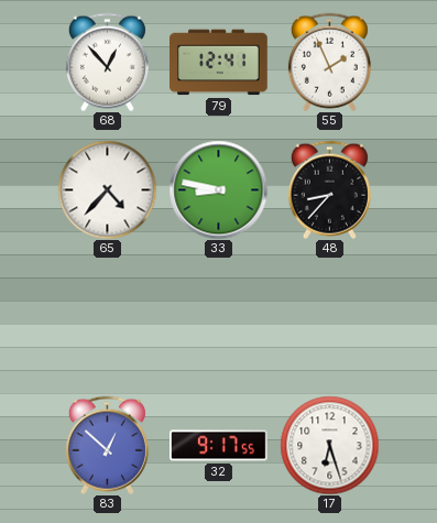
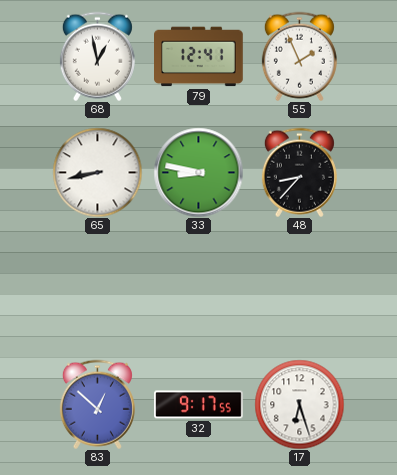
68: 12:53 -> 12:58 (97, 56)
65: 4:37 -> 8:43 (97, 172)
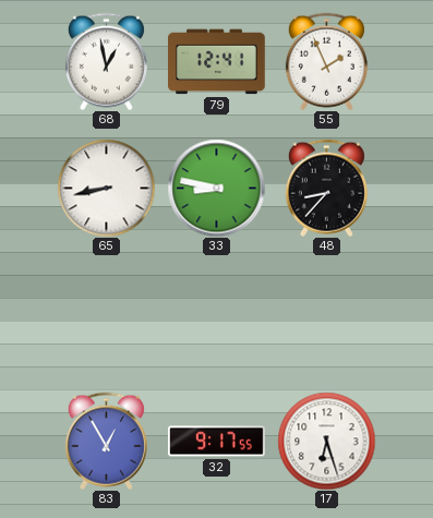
83: 12:52 -> 12:55 (106, 441)
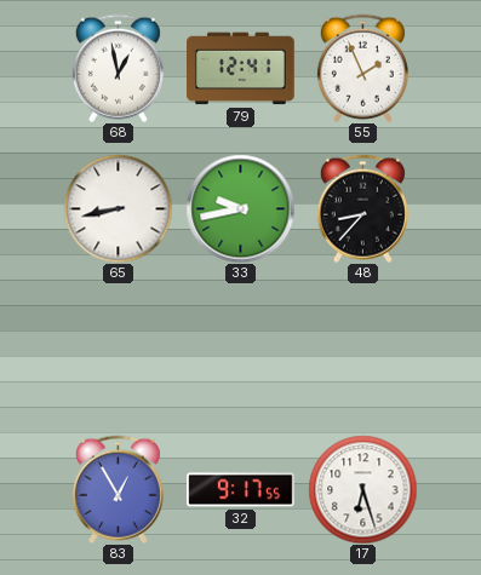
33: 8:47 -> 9:43 (240, 208)
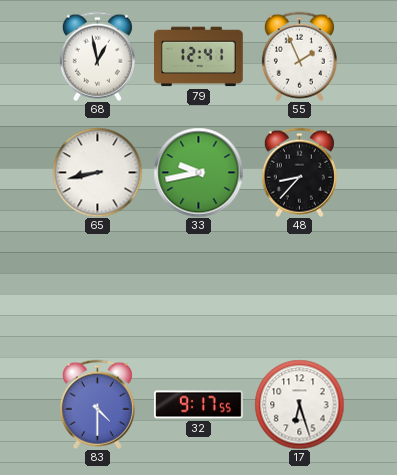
83: 12:55 -> 4:30 (97, 404)
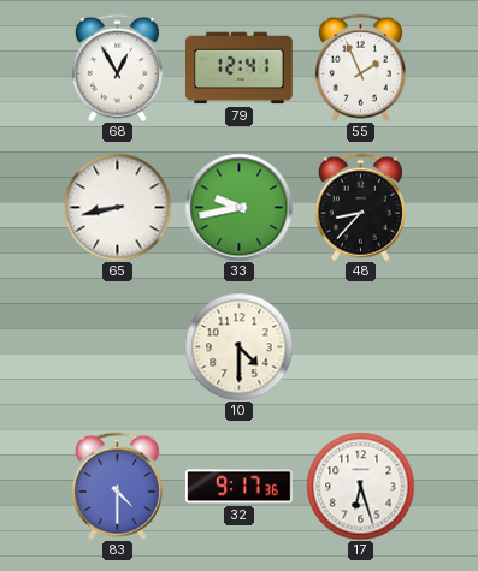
68: 12:58 -> 12:55 (117, 67)
10: none -> 4:30 (238, 346)
32: 9:17:55 -> 9:17:36 (240, 487)
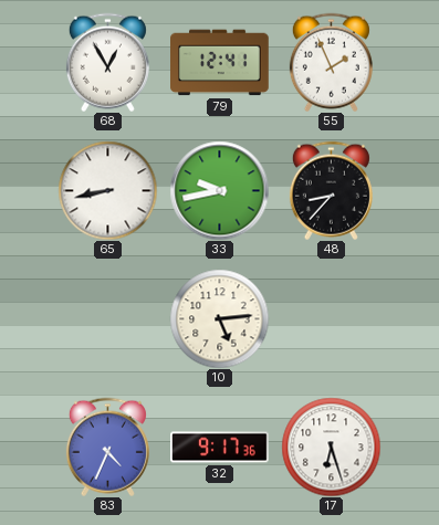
10: 4:30 -> 5:14 (219, 318)
83: 4:30 -> 4:34 (107, 447)
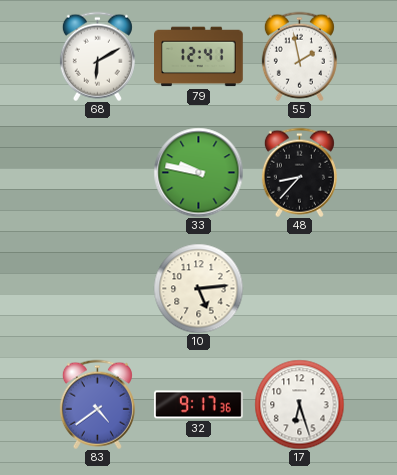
68: 12:55 -> 6:10 (97, 56)
55: 1:56 -> 1:58 (299, 56)
65: 8:43 -> none (107, 190)
33: 9:43 -> 9:47 (198, 172)
83: 4:34 -> 4:39 (97, 404)
